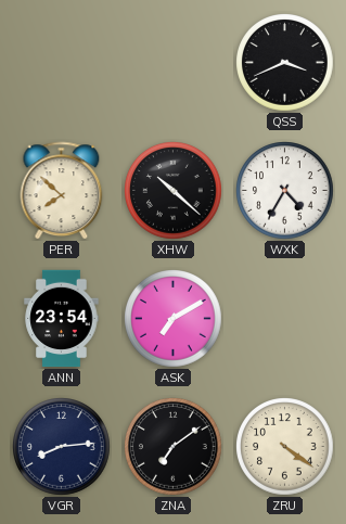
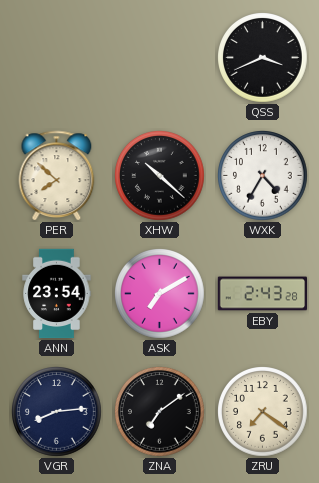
EBY: none -> 2:43 (263, 294)
ZRU: 4:21 -> 7:21 (263, 412)
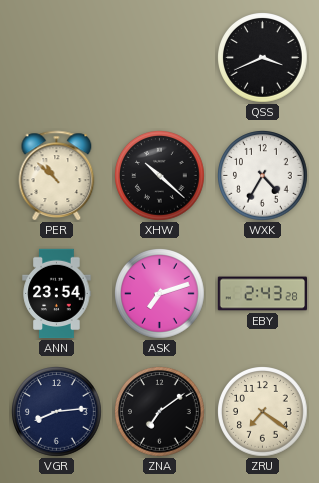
PER: 7:52 -> 10:52 (57, 176)
ASK: 7:10 -> 7:12 (160, 294)
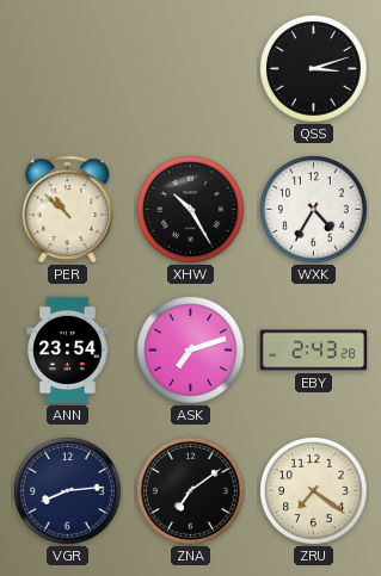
QSS: 3:41 -> 3:12 (314, 69)
XHW: 10:22 -> 10:25 (191, 210)
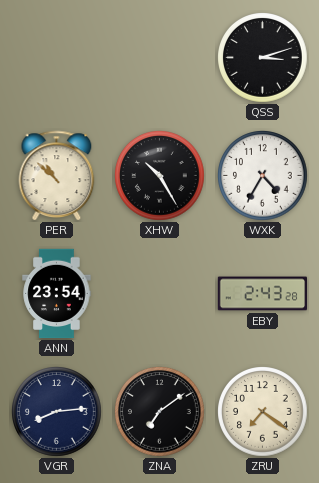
ASK: 7:12 -> none (191, 351)
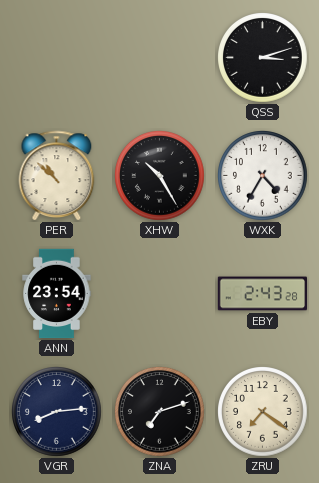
ZNA: 7:09 -> 7:12 (160, 412)
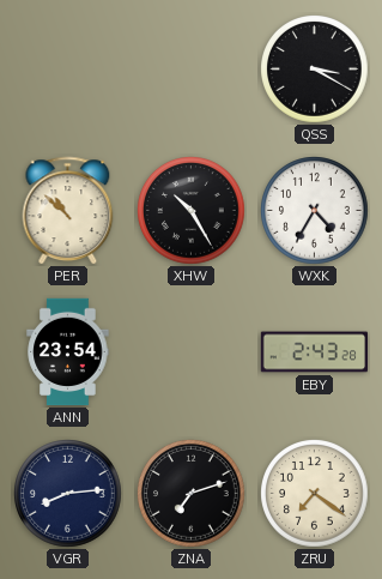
QSS: 3:12 -> 3:20 (315, 70)
